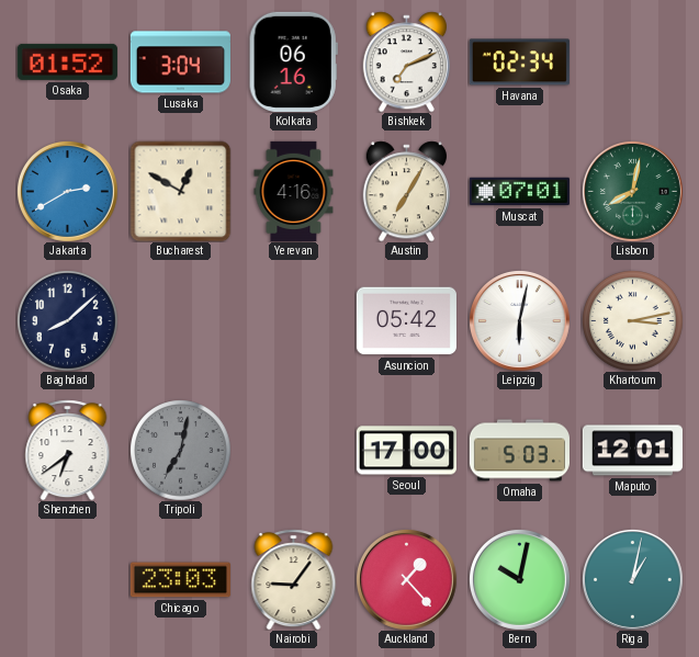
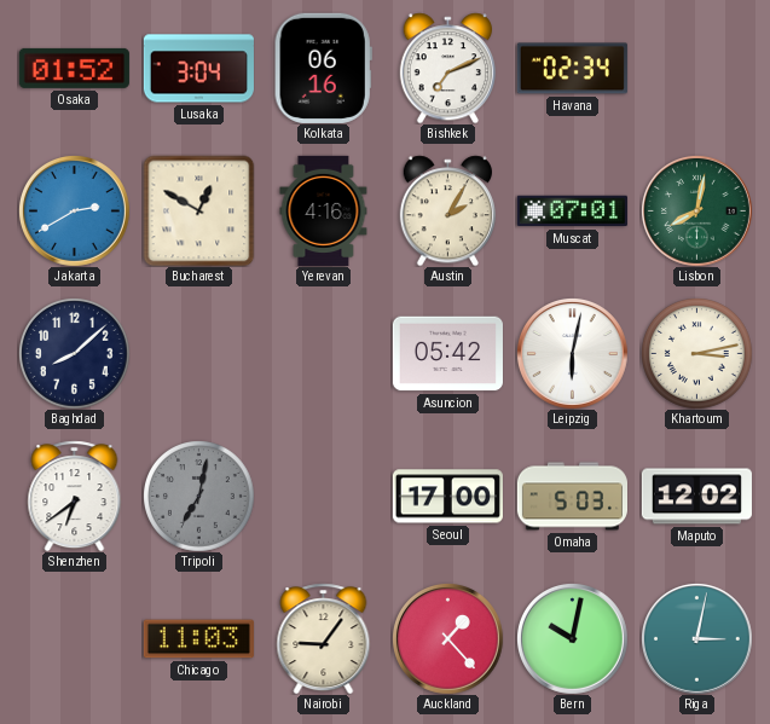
Austin: 7:05 -> 2:05 (447, 210)
Maputo: 12:01 -> 12:02 (696, 497)
Chicago: 23:03 -> 11:03 (198, 639)
Riga: 1:02 -> 3:02 (696, 638)
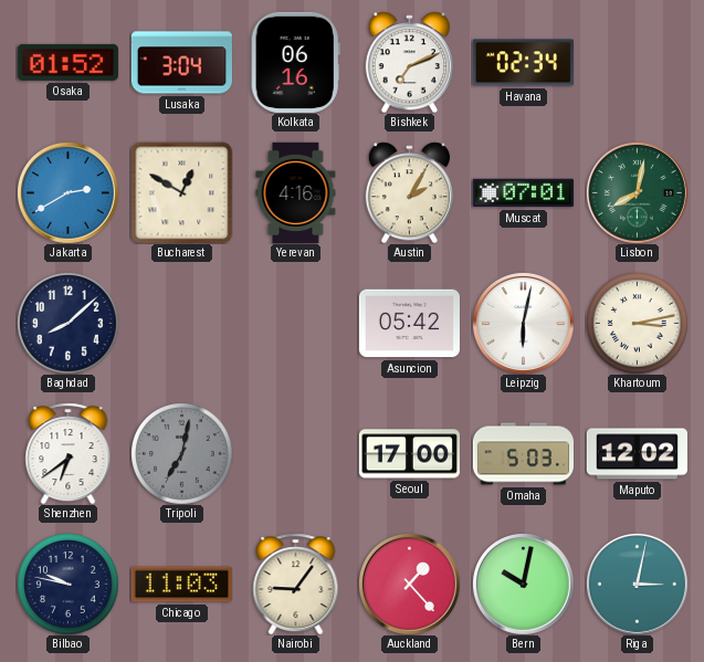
Bilbao: none -> 9:47 (69, 585)
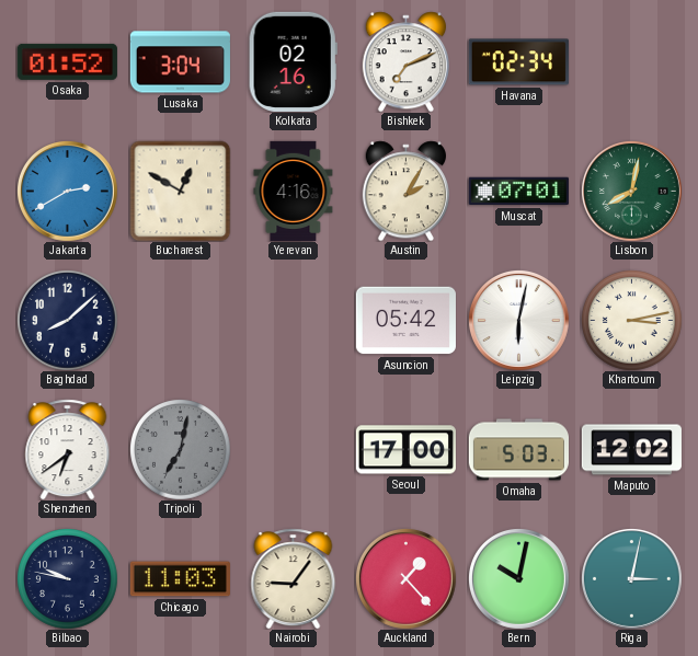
Kolkata: 06:16 -> 02:16 (293, 61)
